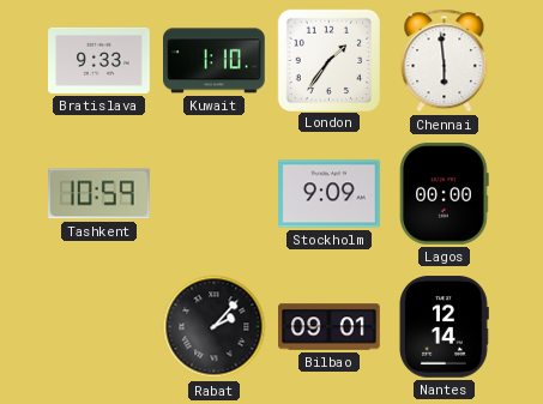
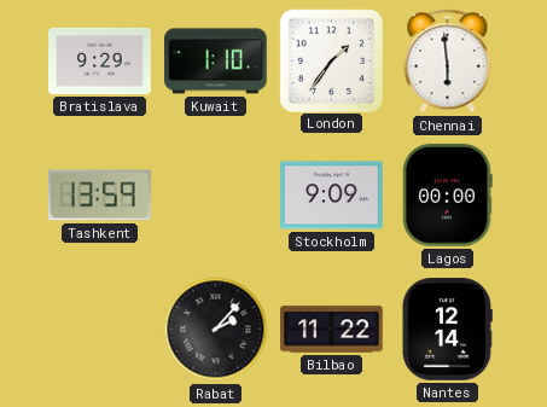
Bratislava: 9:33 -> 9:29 (100, 60)
Tashkent: 10:59 -> 13:59 (100, 196)
Bilbao: 09:01 -> 11:22 (332, 330)
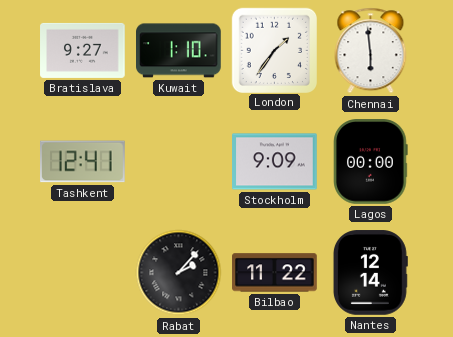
Bratislava: 9:29 -> 9:27 (83, 50)
Tashkent: 13:59 -> 12:41 (83, 162)
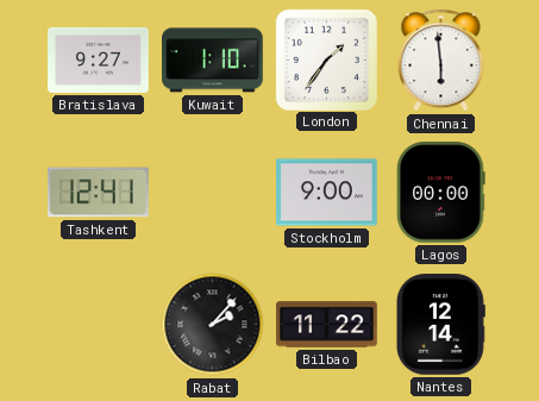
Stockholm: 9:09 -> 9:00 (327, 193)
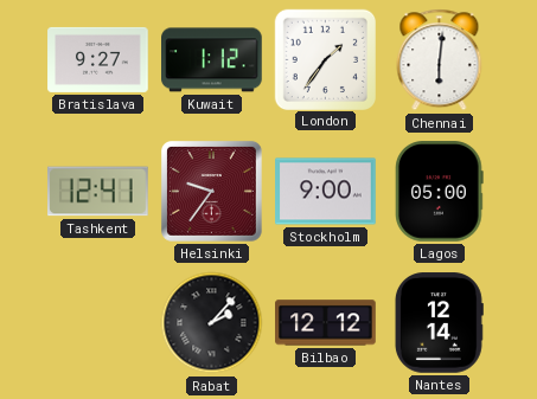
Kuwait: 1:10 -> 1:12 (212, 60)
Chennai: 5:59 -> 6:01 (440, 60)
Helsinki: none -> 9:36 (211, 191)
Lagos: 00:00 -> 05:00 (440, 192)
Bilbao: 11:22 -> 12:12 (326, 323)
